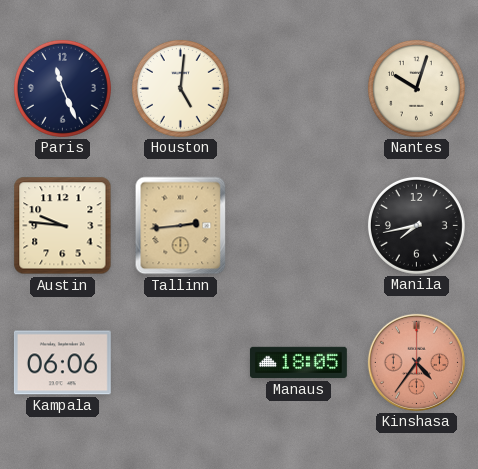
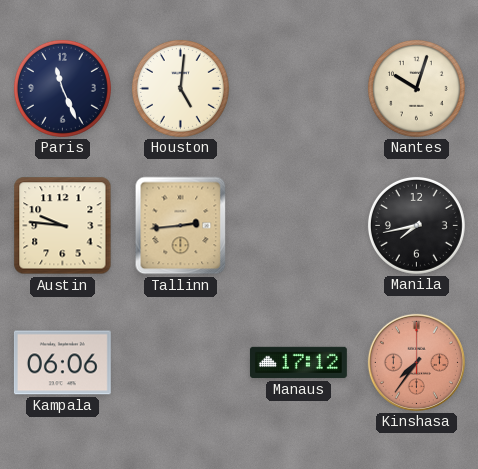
Manaus: 18:05 -> 17:12 (298, 363)
Kinshasa: 4:36 -> 7:36 (416, 362)
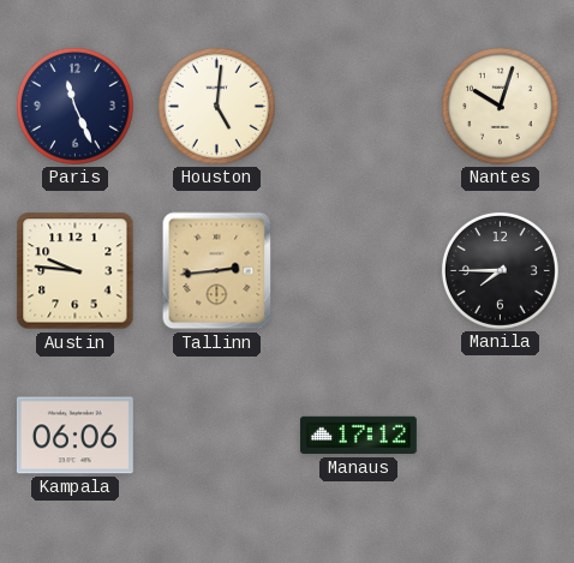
Manila: 7:43 -> 7:45 (500, 270)
Kinshasa: 7:36 -> none (416, 362)
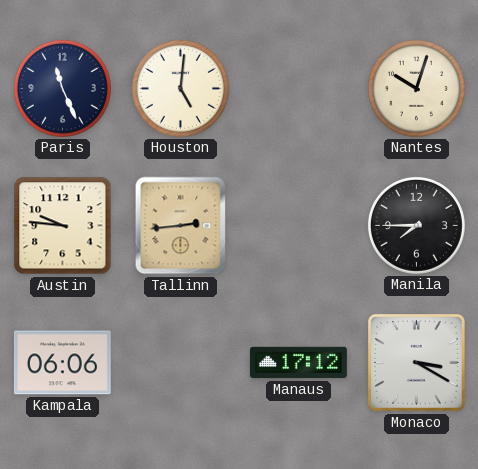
Monaco: none -> 3:20 (417, 363)
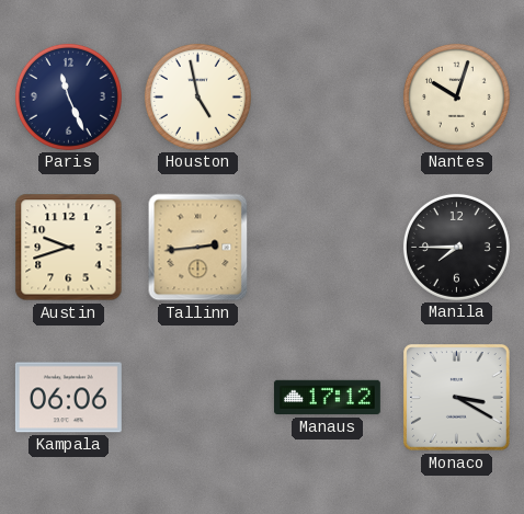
Houston: 5:01 -> 4:58 (197, 96)
Austin: 9:46 -> 9:42 (69, 248)
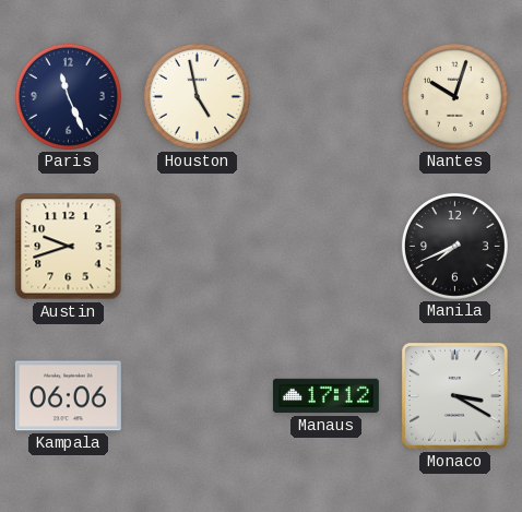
Tallinn: 2:44 -> none (198, 248)
Manila: 7:45 -> 7:41 (454, 246)
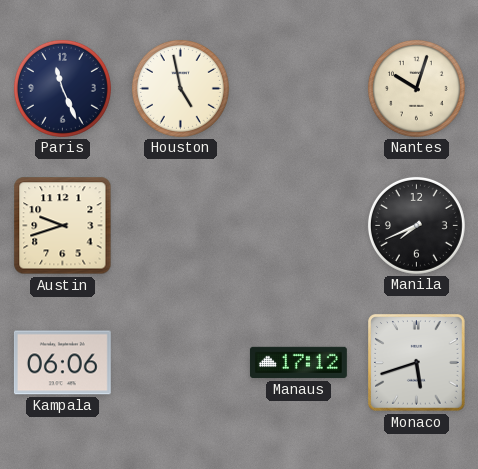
Monaco: 3:20 -> 5:42 (417, 363)
